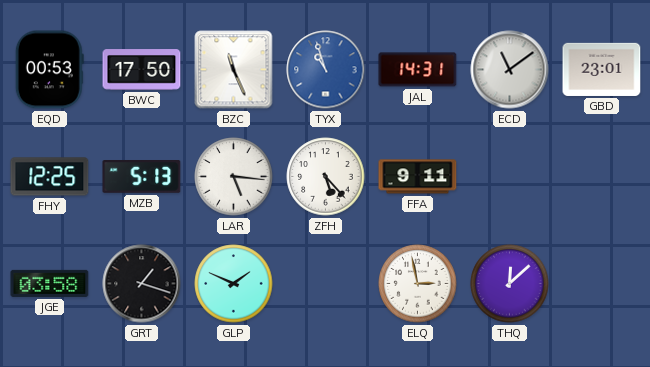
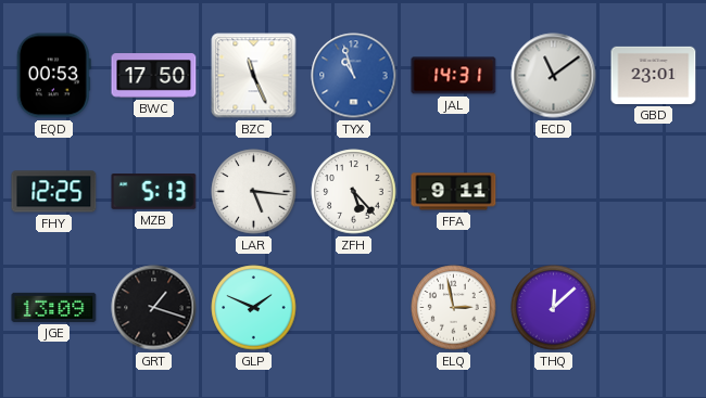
JGE: 03:58 -> 13:09 (54, 307)
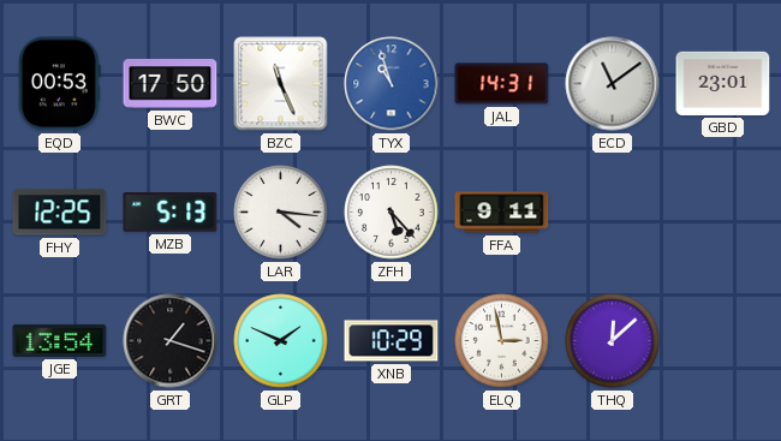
LAR: 5:16 -> 4:16 (281, 213)
JGE: 13:09 -> 13:54 (60, 340)
XNB: none -> 10:29 (392, 341)
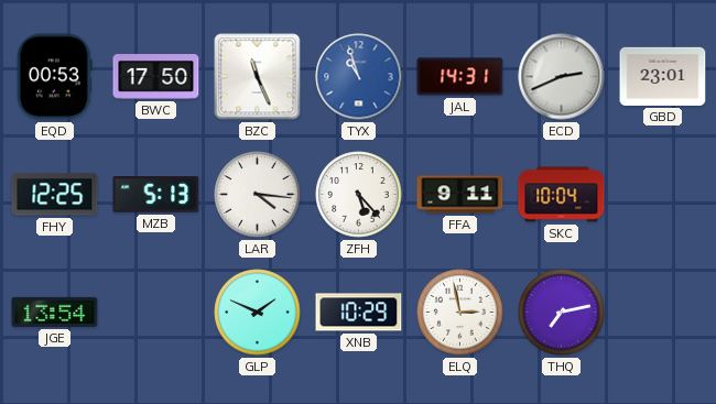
ECD: 11:09 -> 2:41 (562, 77)
SKC: none -> 10:04 (562, 195)
GRT: 1:18 -> none (171, 341)
THQ: 12:08 -> 7:13 (562, 313)
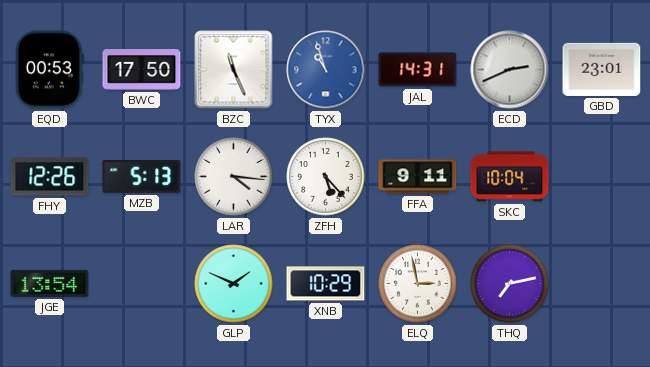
FHY: 12:25 -> 12:26 (50, 177)
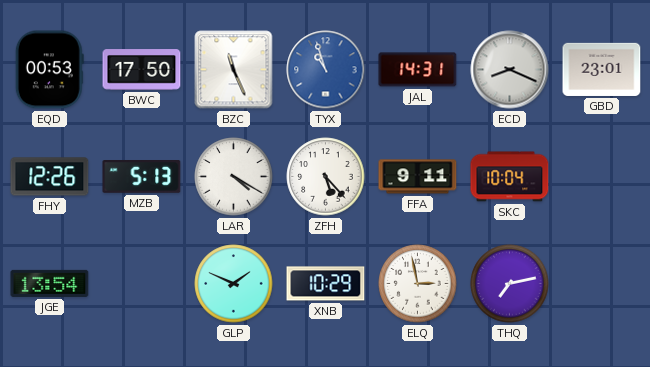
ECD: 2:41 -> 8:19 (510, 70)
LAR: 4:16 -> 4:20 (234, 177)
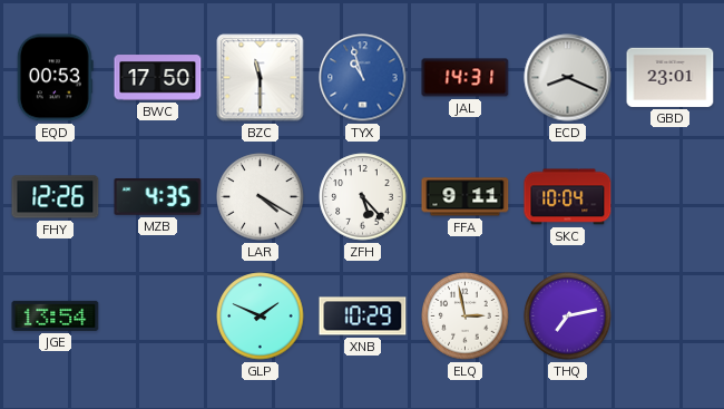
BZC: 11:26 -> 11:30 (261, 78)
MZB: 5:13 -> 4:35 (158, 197)
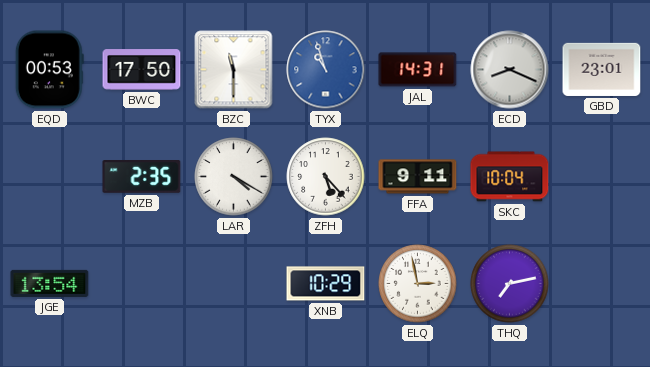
FHY: 12:26 -> none (56, 197)
MZB: 4:35 -> 2:35 (142, 177)
GLP: 1:49 -> none (261, 317)
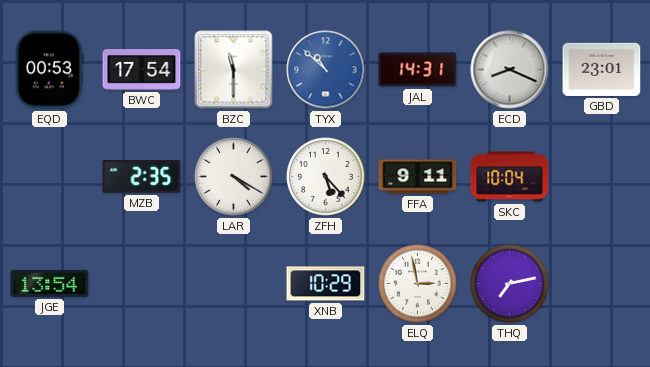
BWC: 17:50 -> 17:54 (142, 70)
TYX: 10:57 -> 10:52 (326, 70)
